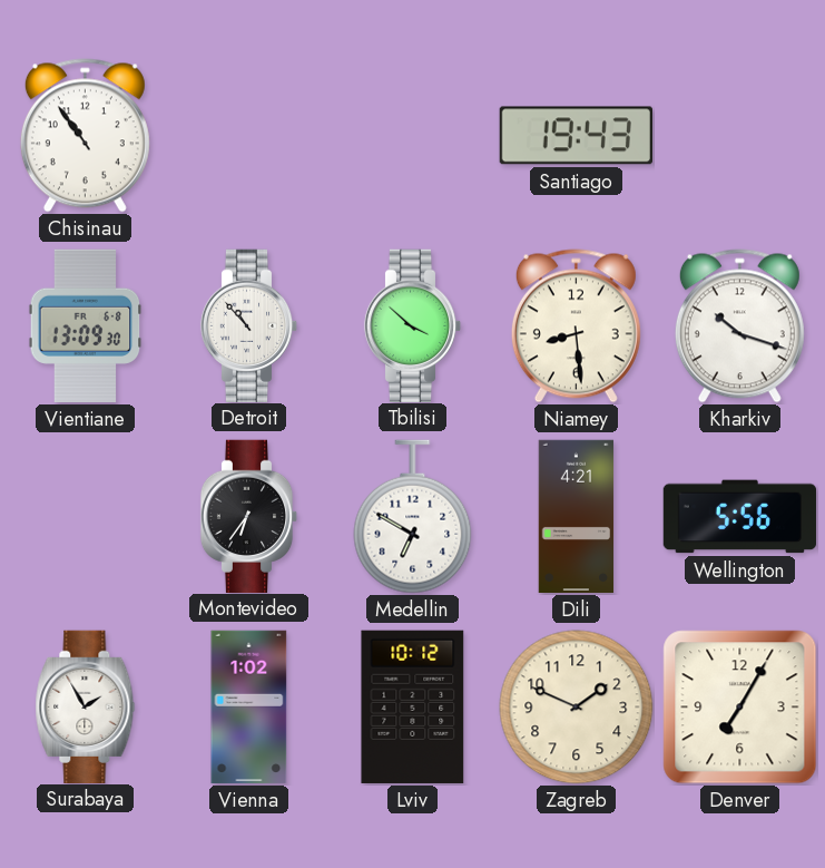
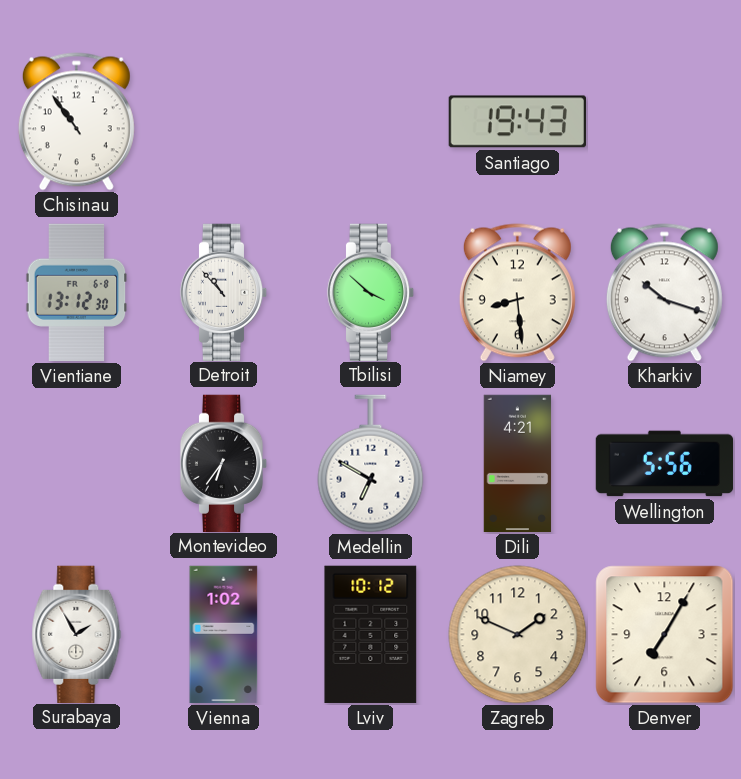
Vientiane: 13:09 -> 13:12 (77, 293)
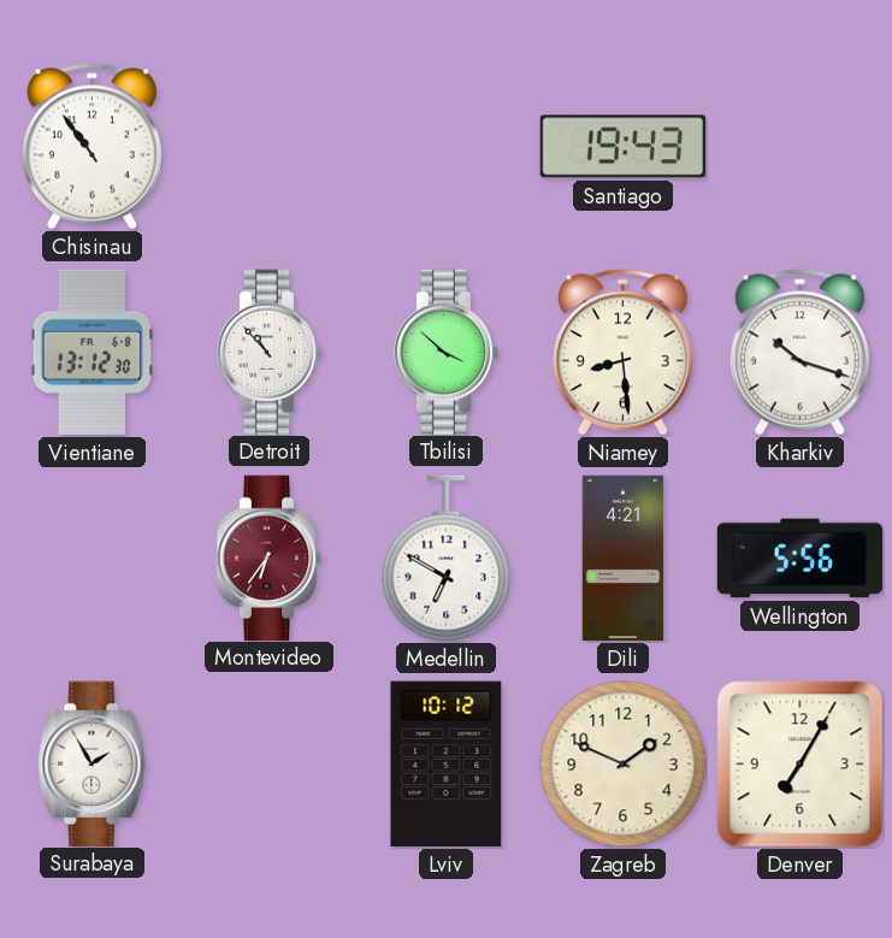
Montevideo dial: black -> burgundy (270, 558)
Vienna: 1:02 -> none (224, 635)
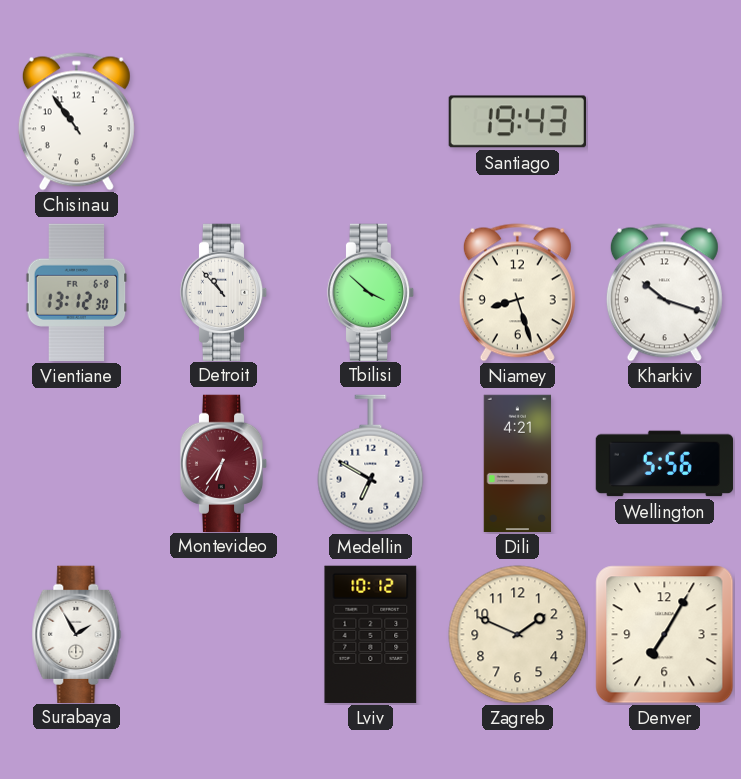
Niamey: 8:29 -> 8:27 (517, 293)
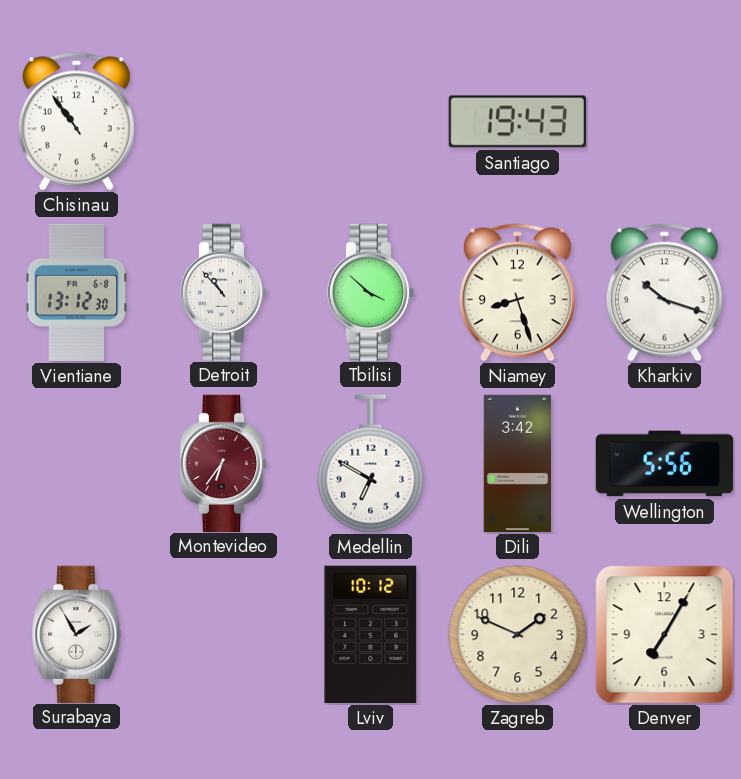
Dili: 4:21 -> 3:42 (518, 464)
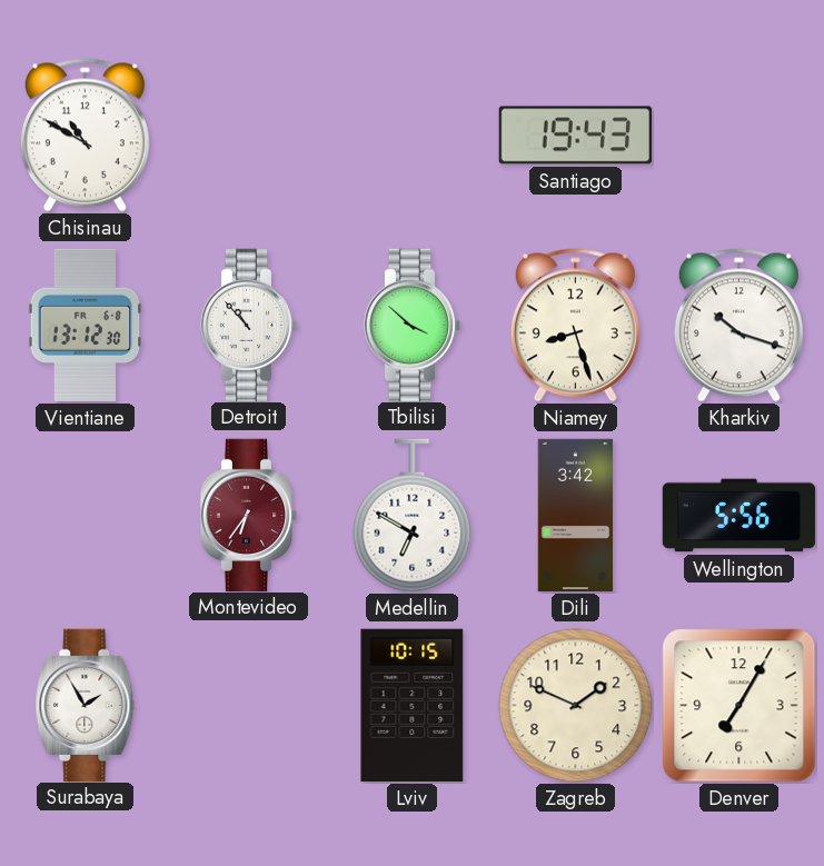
Chisinau: 10:54 -> 10:50 (85, 136)
Lviv: 10:12 -> 10:15 (413, 705)
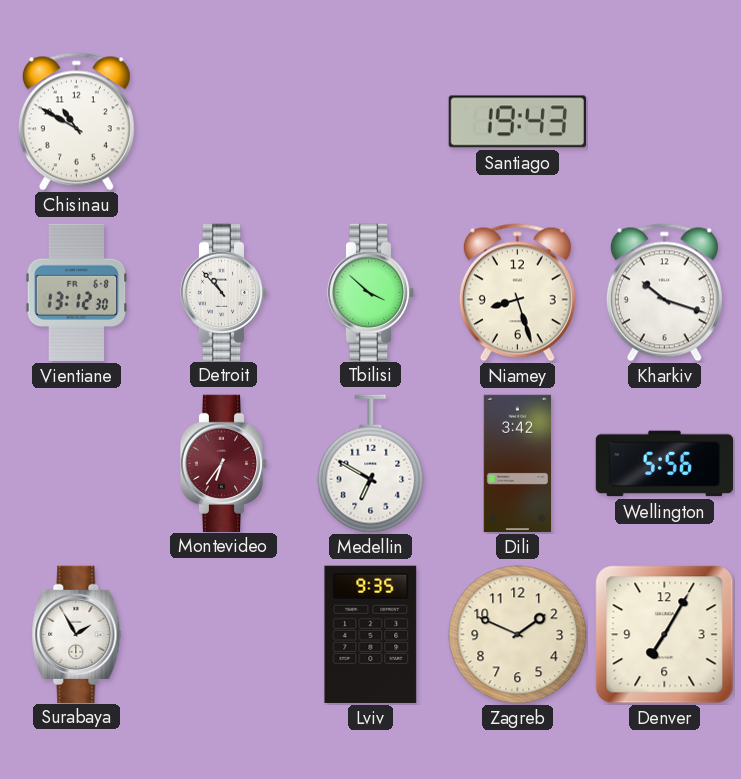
Lviv: 10:15 -> 9:35 (371, 634)
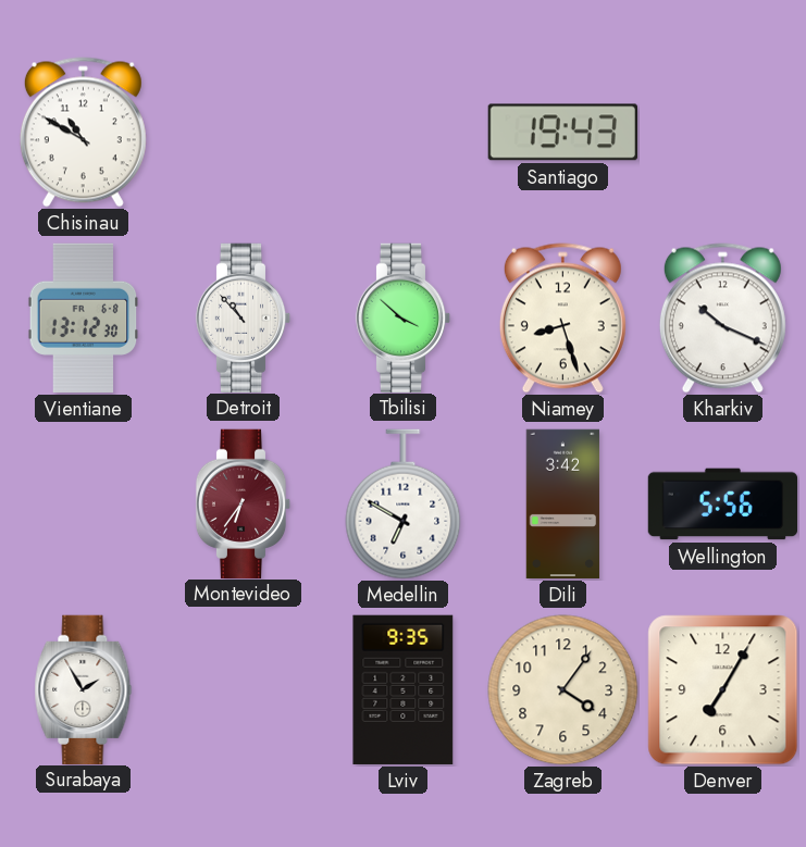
Kharkiv: 10:18 -> 10:19 (722, 319)
Zagreb: 1:49 -> 4:06 (563, 690)
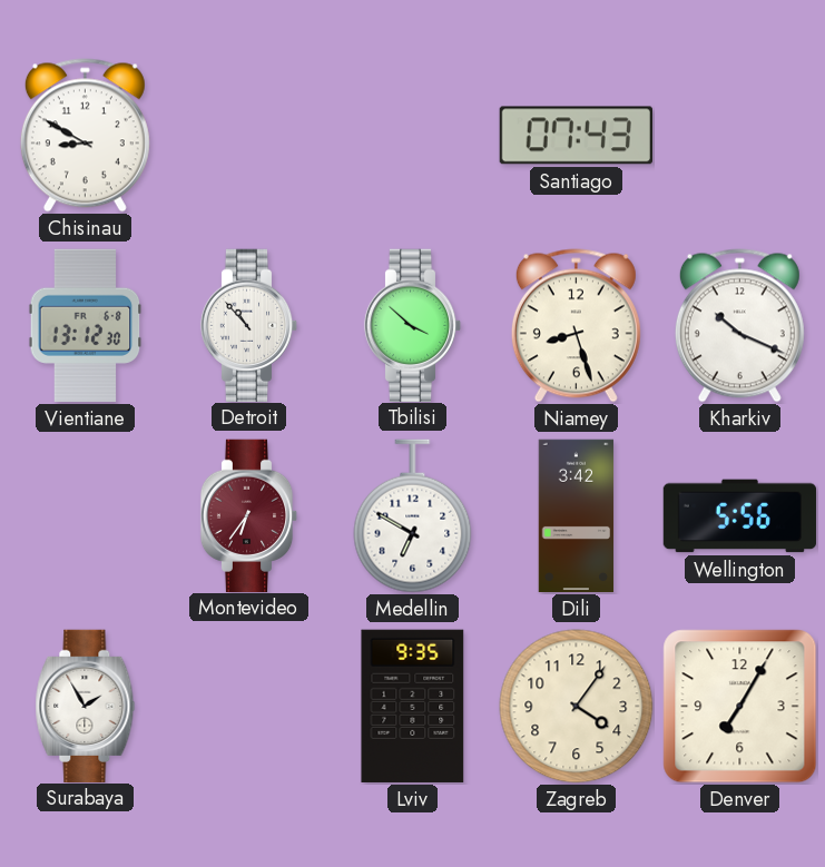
Chisinau: 10:50 -> 8:50 (85, 136)
Santiago: 19:43 -> 07:43 (576, 136)
